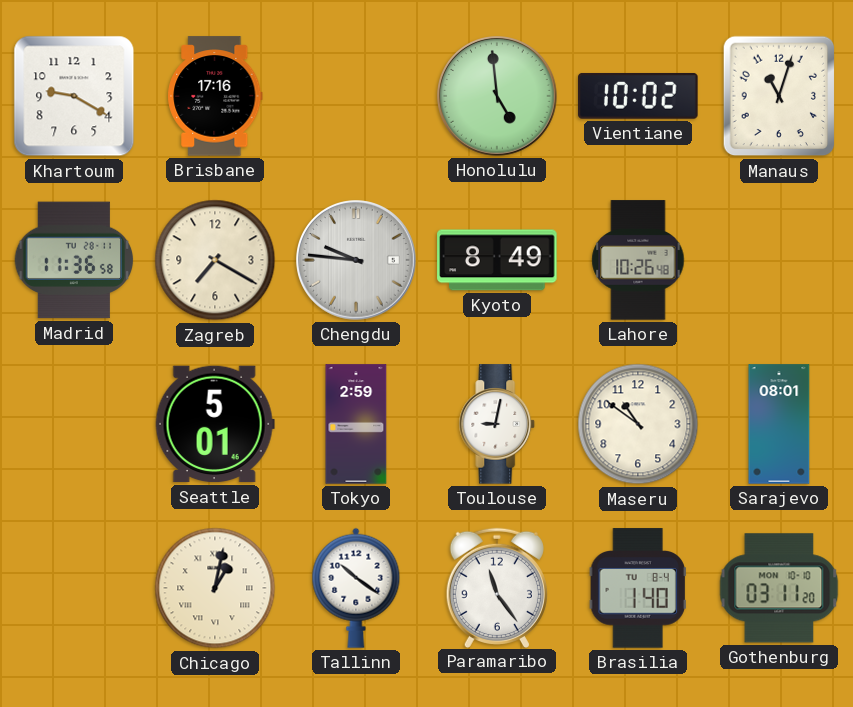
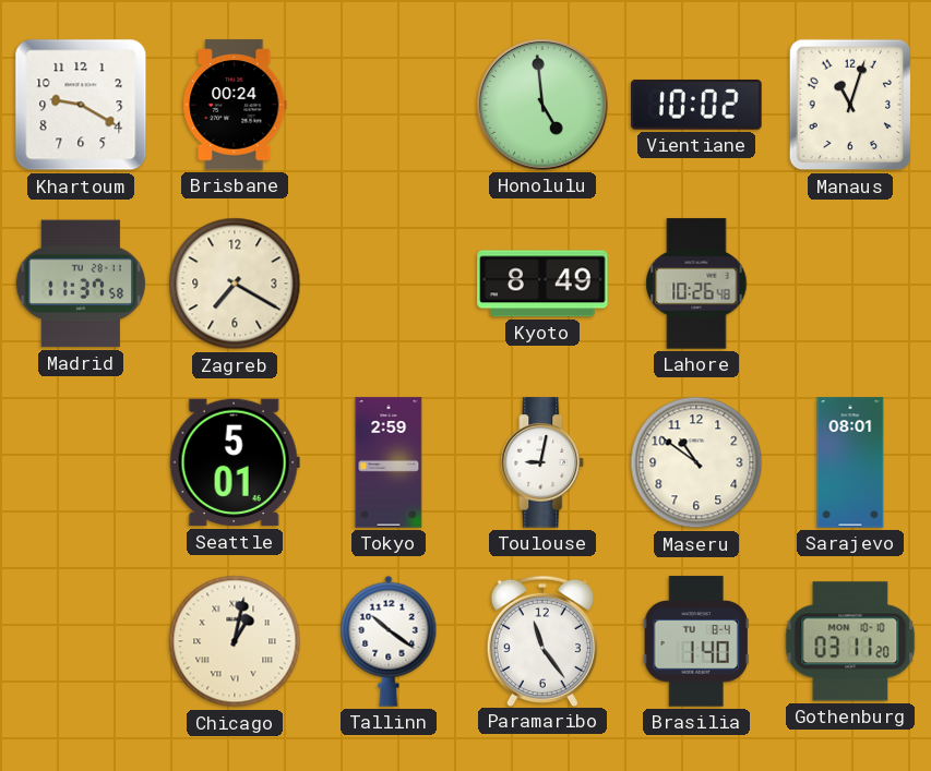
Brisbane: 17:16 -> 00:24 (235, 105)
Madrid: 11:36 -> 11:37 (81, 284)
Chengdu: 9:46 -> none (357, 261)
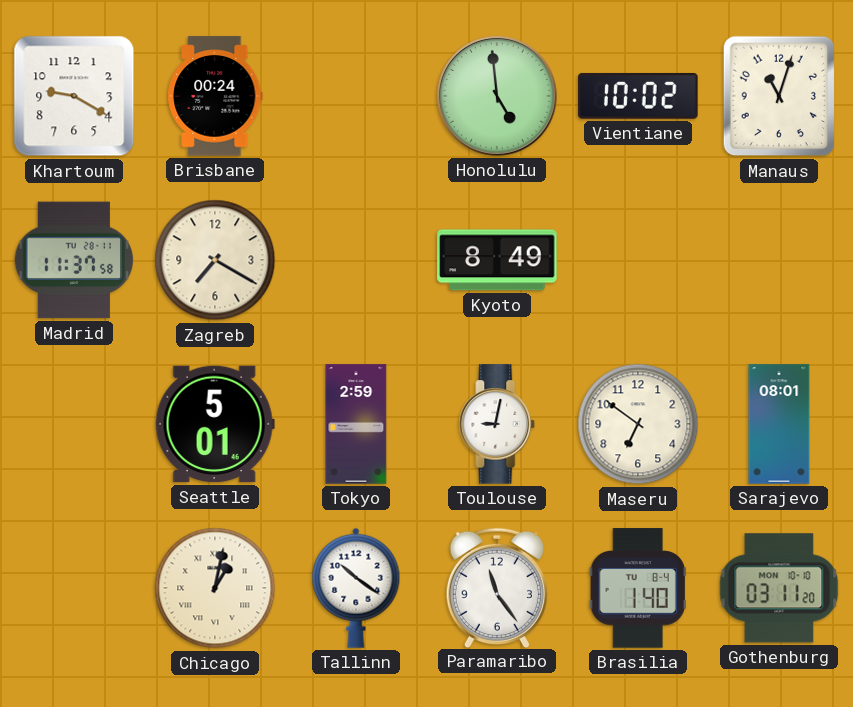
Lahore: 10:26 -> none (696, 284)
Maseru: 10:51 -> 6:51 (638, 424)
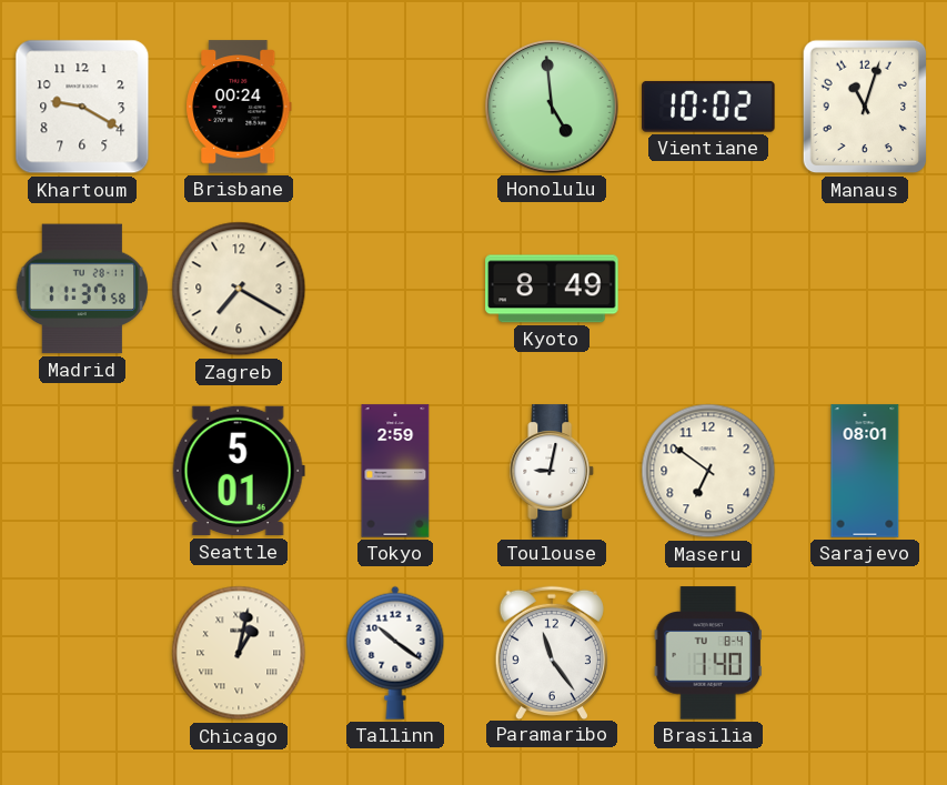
Gothenburg: 03:11 -> none (779, 588)
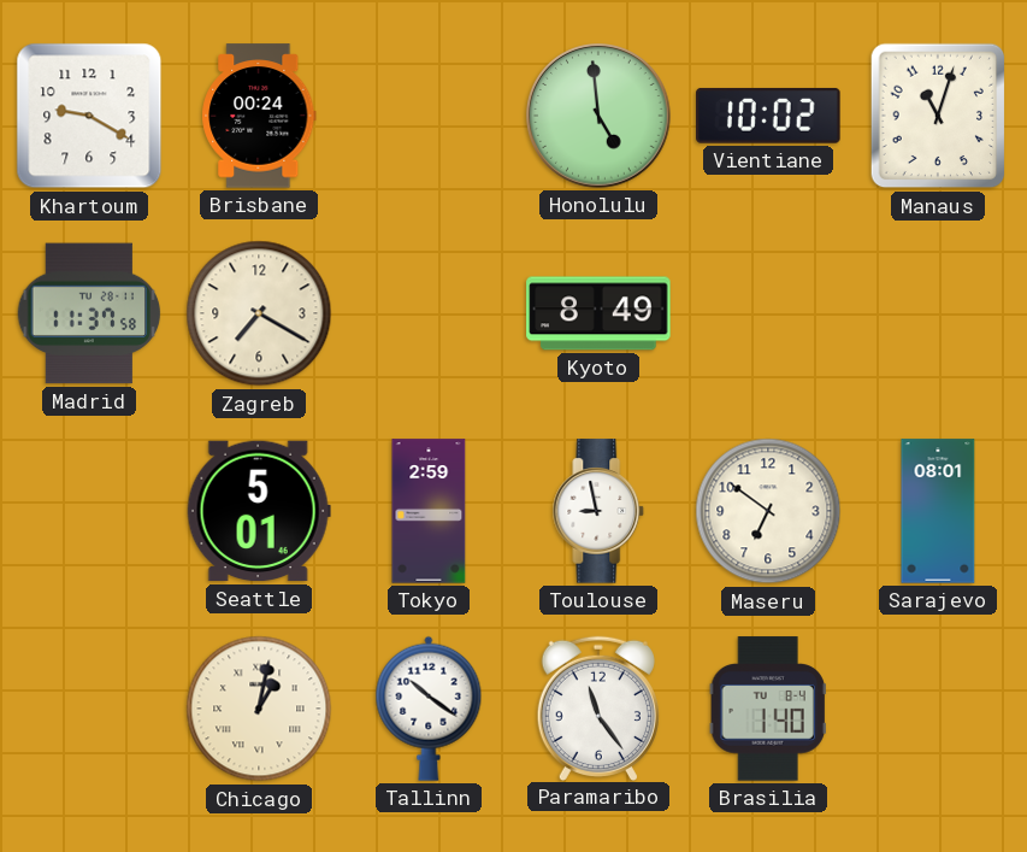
Toulouse: 9:02 -> 8:58 (598, 511)
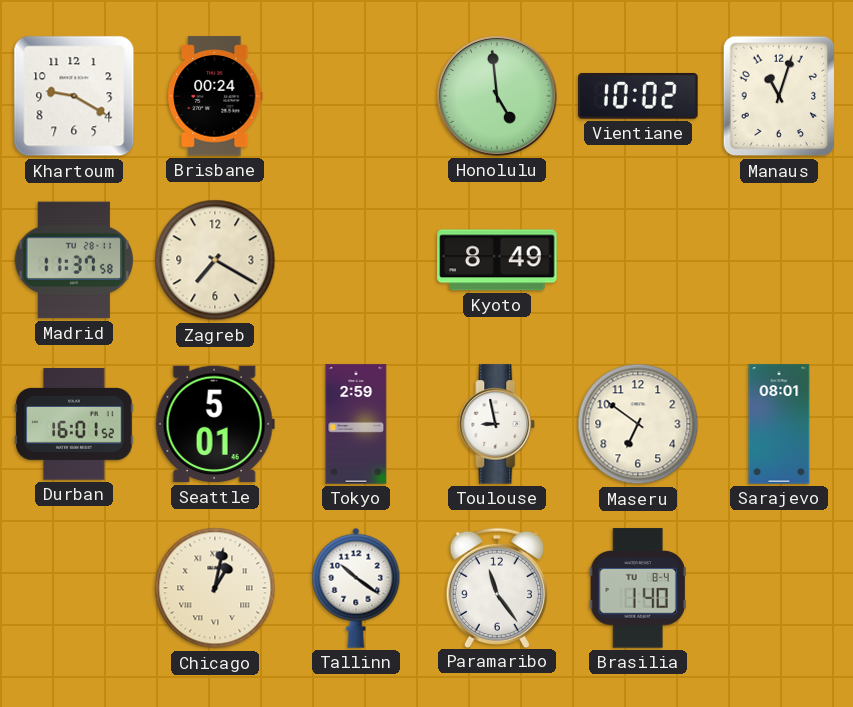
Durban: none -> 16:01 (74, 424)
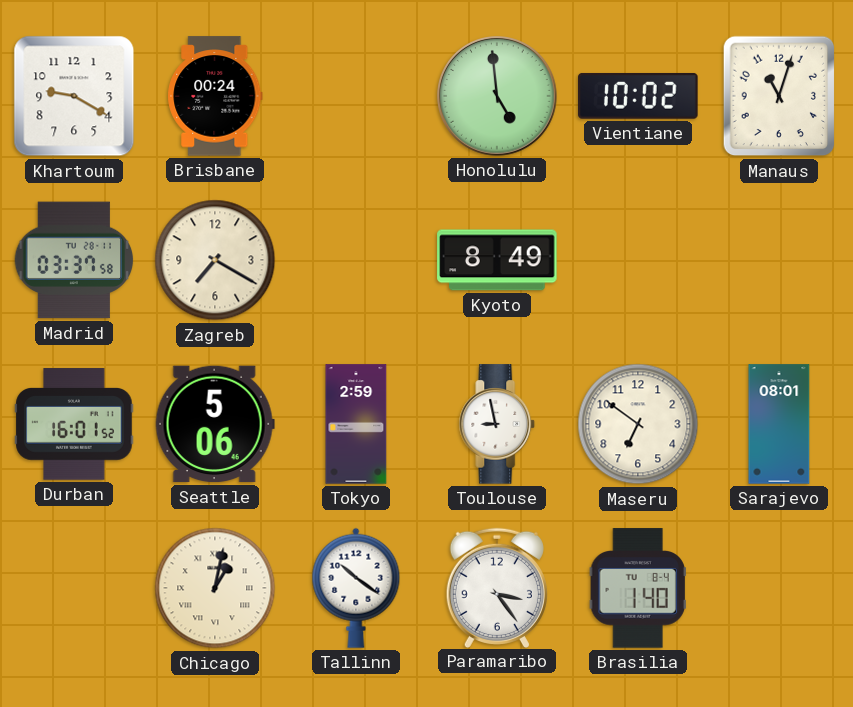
Madrid: 11:37 -> 03:37 (74, 260)
Seattle: 5:01 -> 5:06 (215, 424)
Paramaribo: 11:24 -> 3:24 (497, 587)
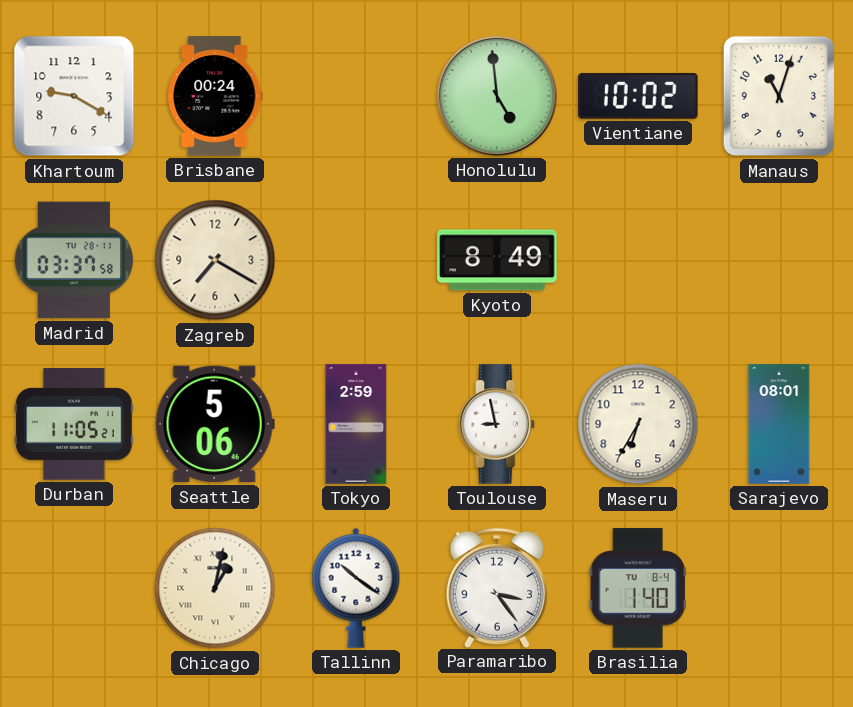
Durban: 16:01 -> 11:05 (74, 424)
Maseru: 6:51 -> 6:35 (638, 424)
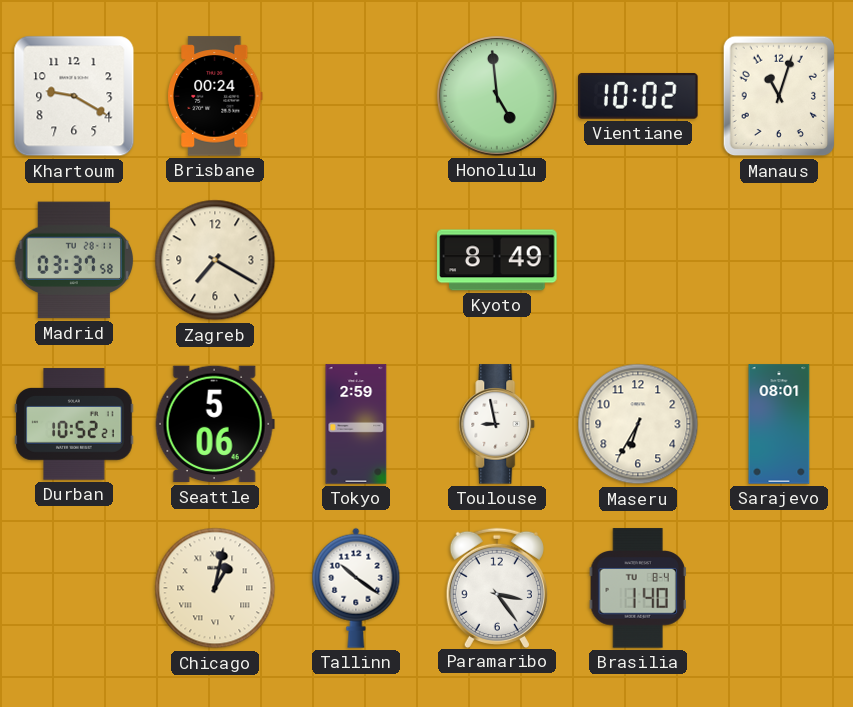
Durban: 11:05 -> 10:52 (74, 424)
